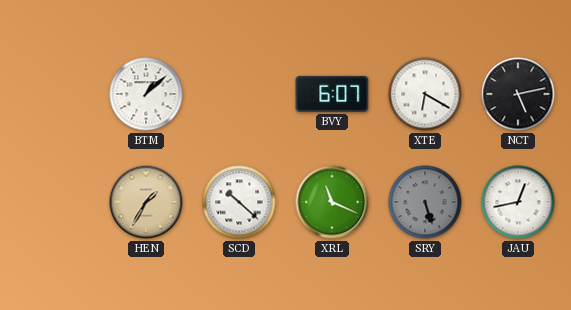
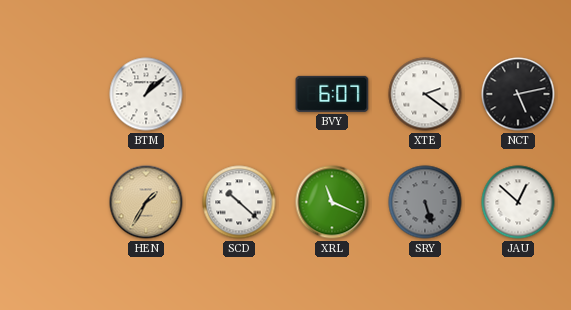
XTE: 6:20 -> 2:21 (425, 94)
JAU: 12:43 -> 12:52 (518, 202)
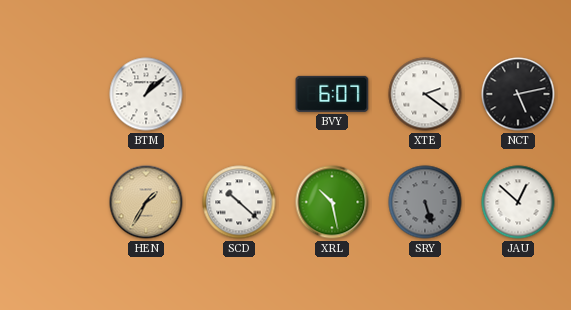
XRL: 11:19 -> 10:28 (332, 202)
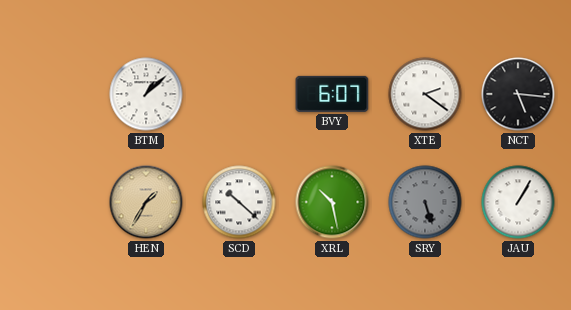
NCT: 5:13 -> 5:16 (518, 94)
JAU: 12:52 -> 1:05 (518, 202)
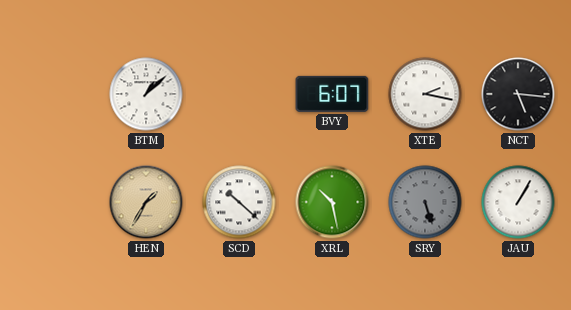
XTE: 2:21 -> 2:17 (425, 94)
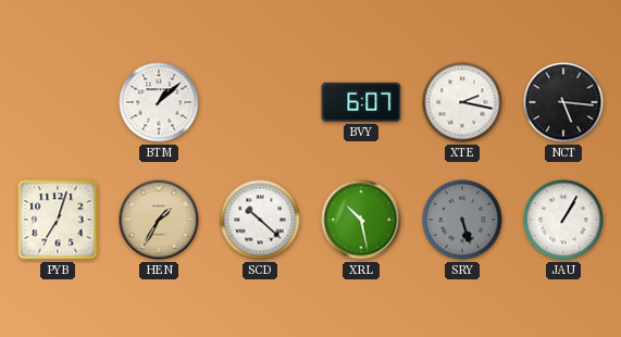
PYB: none -> 7:03 (58, 220)
